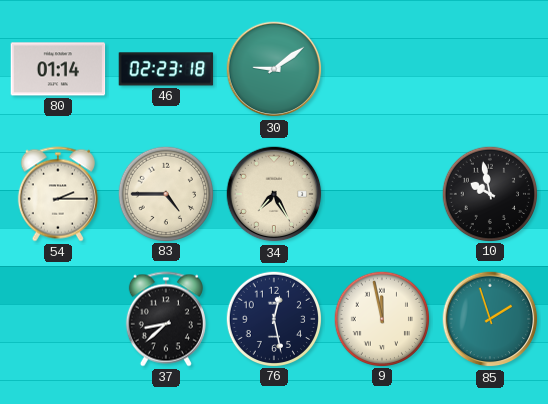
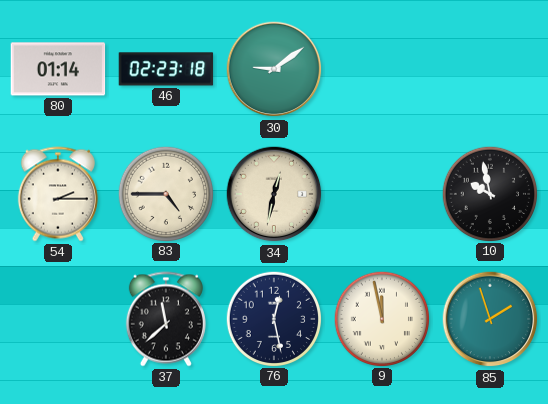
34: 7:25 -> 12:32 (274, 194)
37: 8:38 -> 11:38 (166, 319)
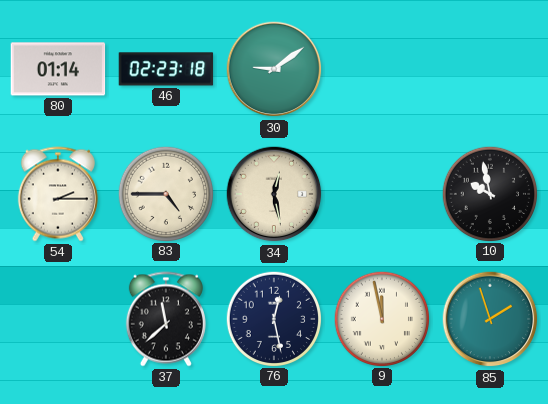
34: 12:32 -> 12:28 (274, 194)
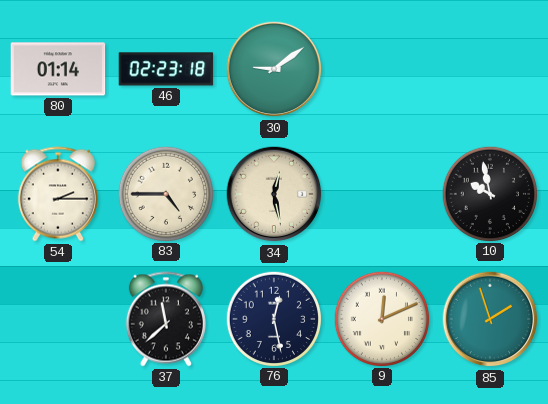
9: 11:58 -> 12:11 (381, 318)
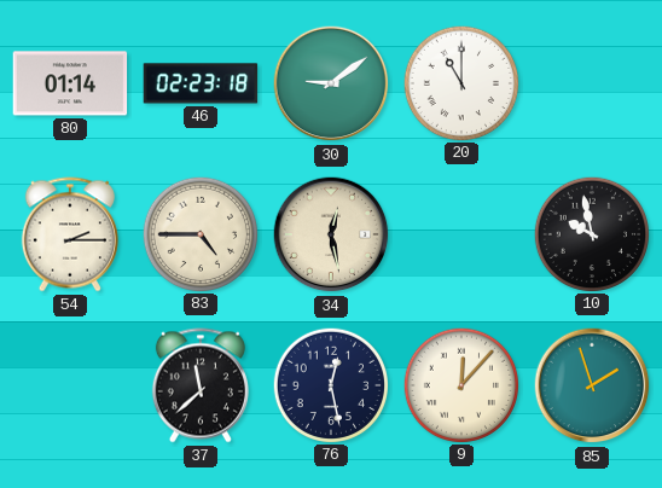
20: none -> 11:00 (460, 82)
9: 12:11 -> 12:07 (460, 384)
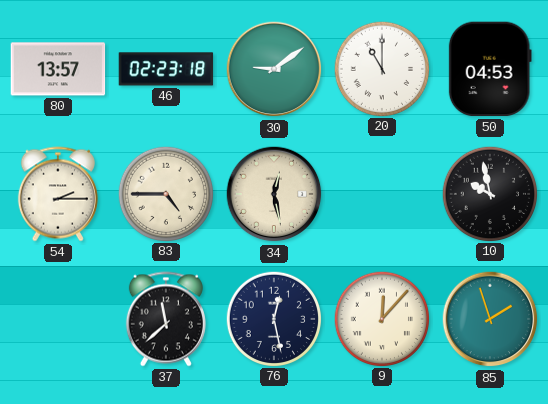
80: 01:14 -> 13:57 (58, 69)
50: none -> 04:53 (490, 69)
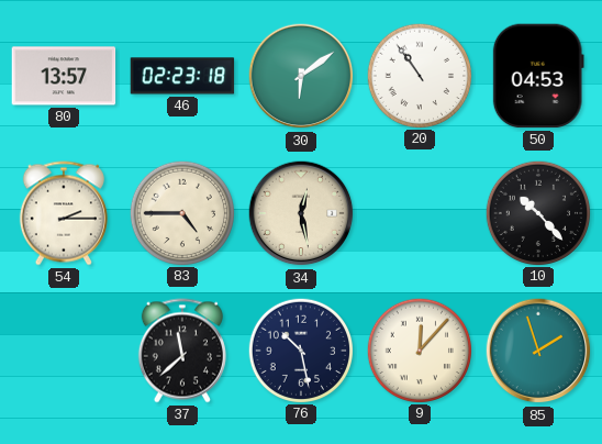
30: 9:09 -> 6:09 (301, 76)
20: 11:00 -> 10:54 (419, 75)
10: 9:58 -> 10:23 (537, 212)
76: 12:28 -> 10:28 (300, 349)
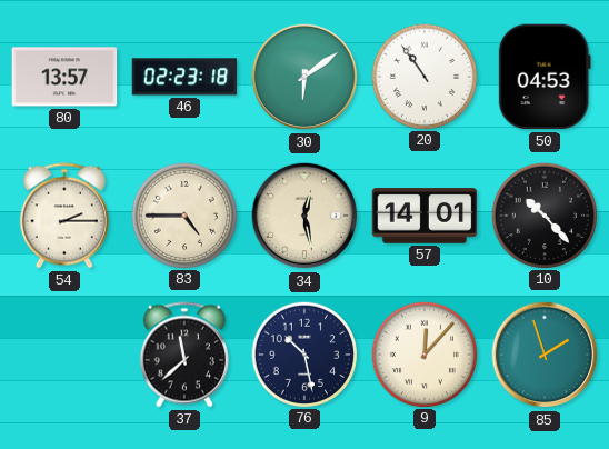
57: none -> 14:01 (425, 216)
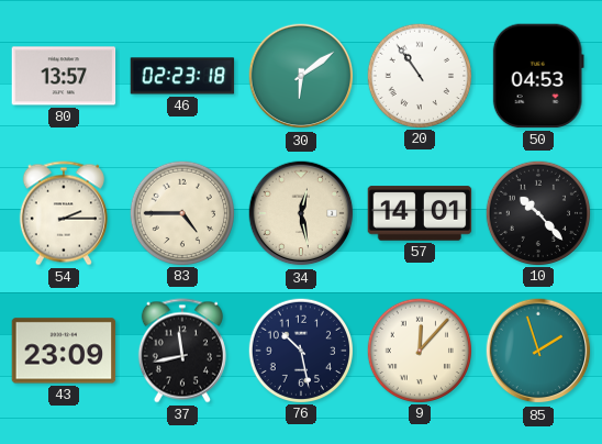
43: none -> 23:09 (64, 351)
37: 11:38 -> 11:43 (182, 351)
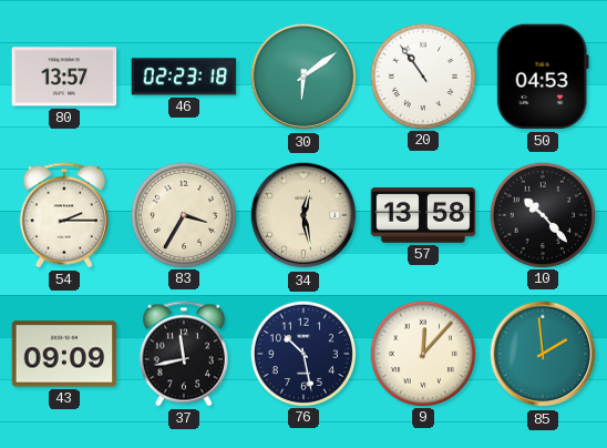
83: 4:45 -> 3:35 (183, 214)
57: 14:01 -> 13:58 (423, 215)
43: 23:09 -> 09:09 (64, 354)
85: 1:57 -> 1:59 (543, 354)
